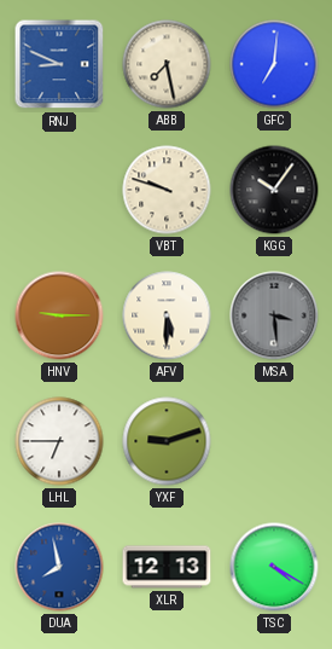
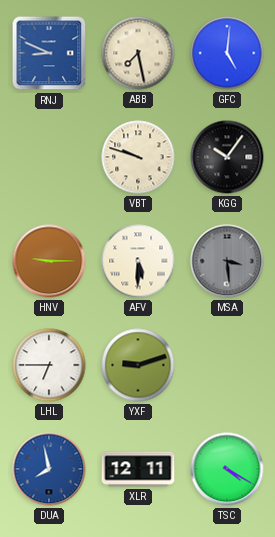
GFC: 7:01 -> 5:01 (227, 53)
XLR: 12:13 -> 12:11 (138, 469)
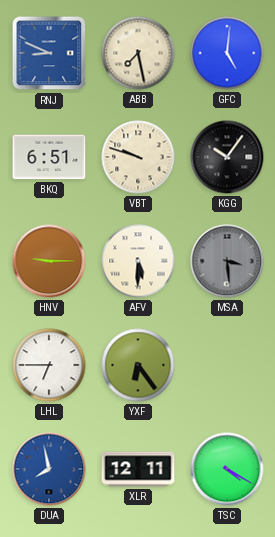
BKQ: none -> 6:51 (49, 157)
YXF: 9:12 -> 6:24 (138, 365)
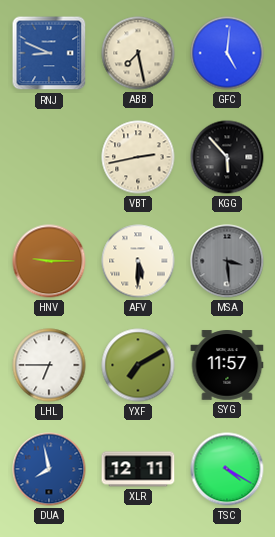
BKQ: 6:51 -> none (49, 157)
VBT: 9:48 -> 2:43 (138, 157)
KGG: 10:06 -> 5:53 (227, 157)
YXF: 6:24 -> 7:10 (138, 365)
SYG: none -> 11:57 (227, 365)
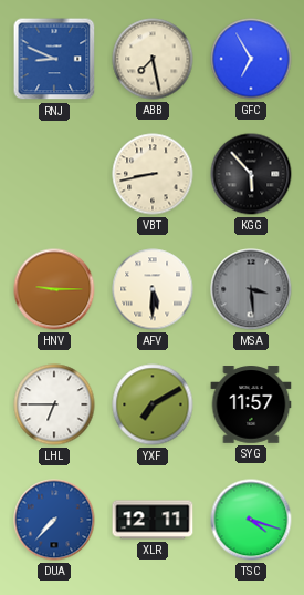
GFC: 5:01 -> 6:55 (251, 59)
VBT: 2:43 -> 8:43 (153, 174)
DUA: 7:58 -> 7:37 (54, 520)
TSC: 4:20 -> 4:18 (251, 520)
